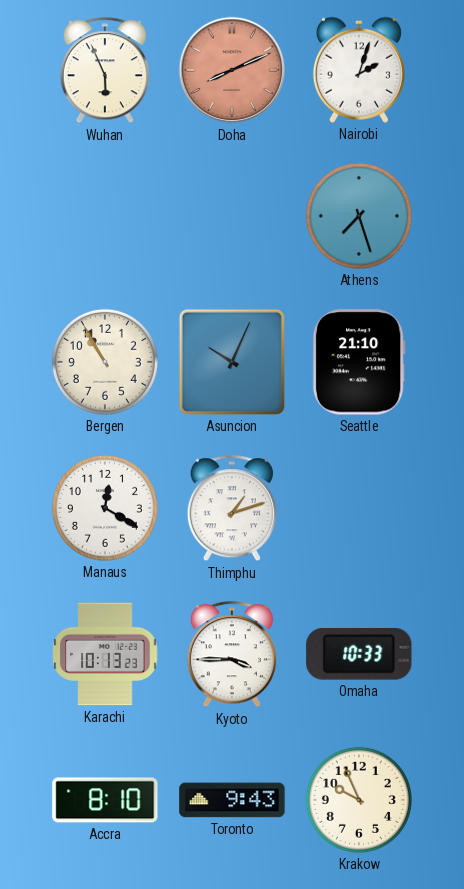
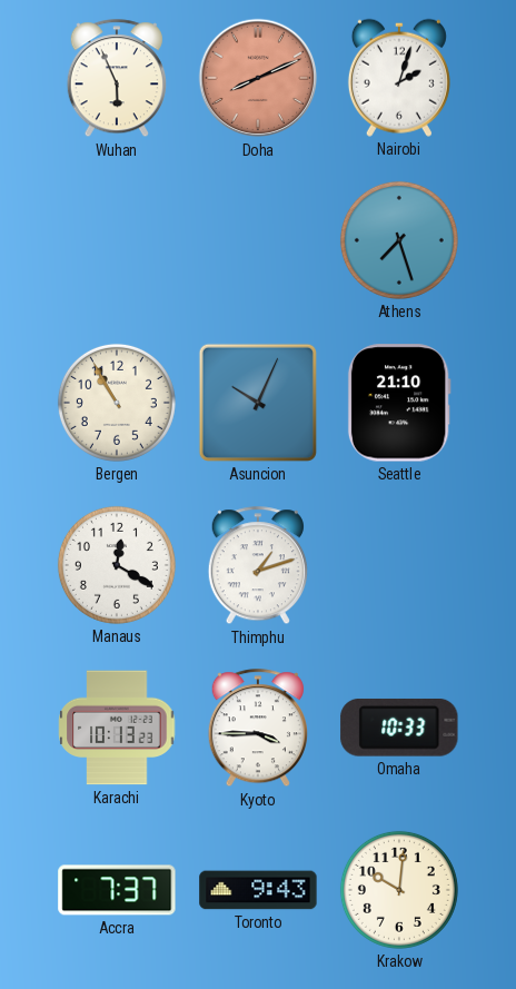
Accra: 8:10 -> 7:37 (117, 890)
Krakow: 9:56 -> 10:01 (399, 890)
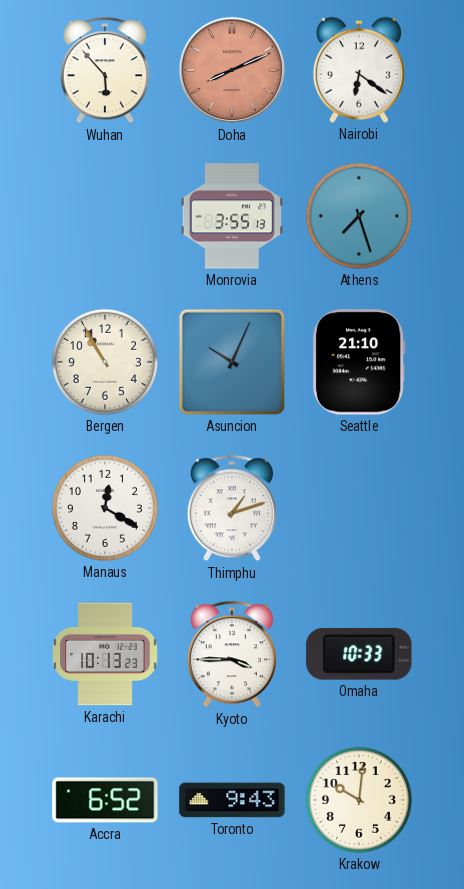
Wuhan: 5:56 -> 5:53 (105, 71)
Nairobi: 2:03 -> 6:21 (359, 70)
Monrovia: none -> 3:55 (232, 216)
Accra: 7:37 -> 6:52 (105, 800)
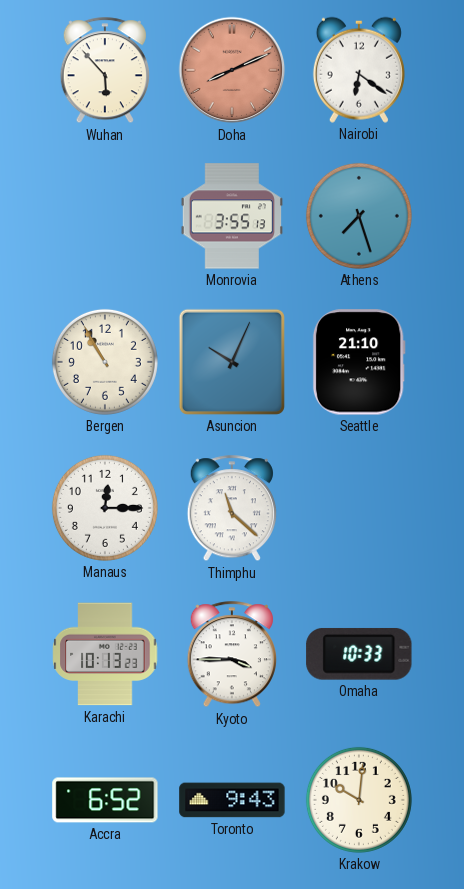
Manaus: 12:20 -> 12:15 (105, 508)
Thimphu: 1:12 -> 11:22 (232, 509)
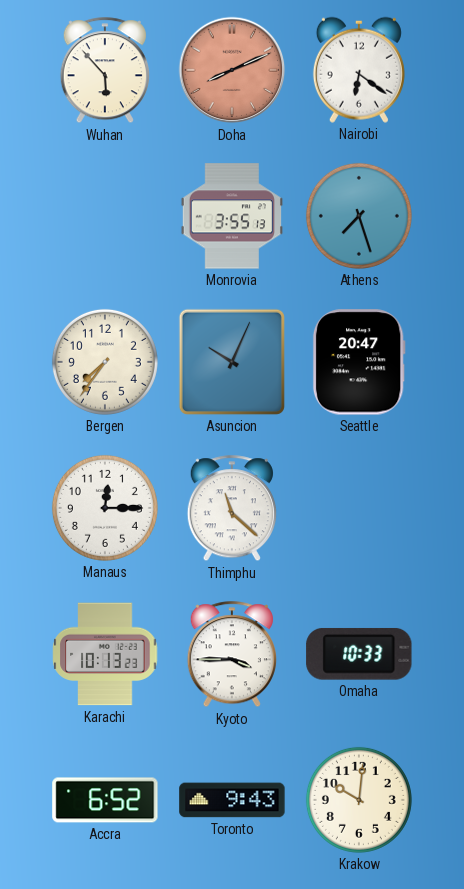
Bergen: 10:55 -> 7:36 (105, 362)
Seattle: 21:10 -> 20:47 (359, 362)
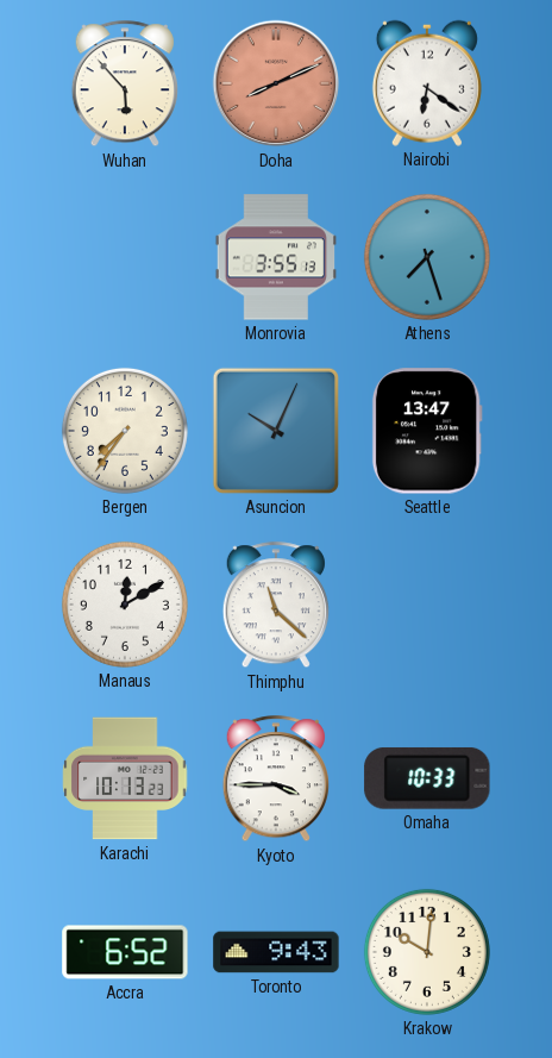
Seattle: 20:47 -> 13:47 (427, 431)
Manaus: 12:15 -> 12:10 (125, 605)
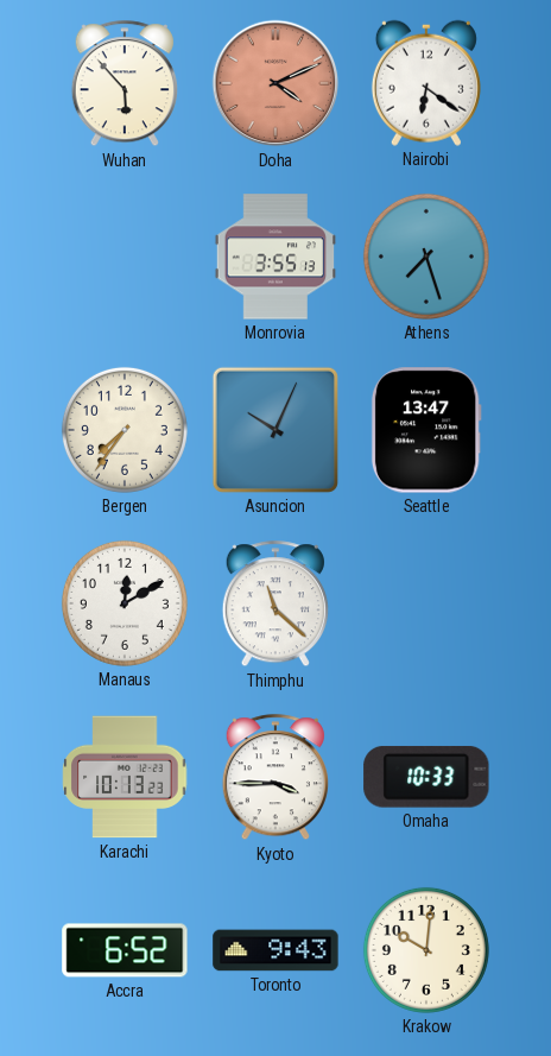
Doha: 8:11 -> 4:11 (275, 83)
